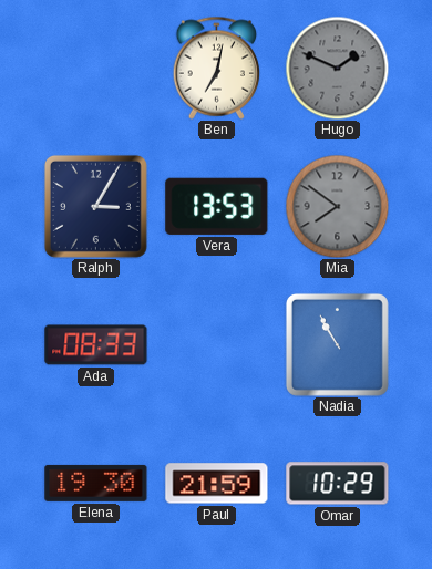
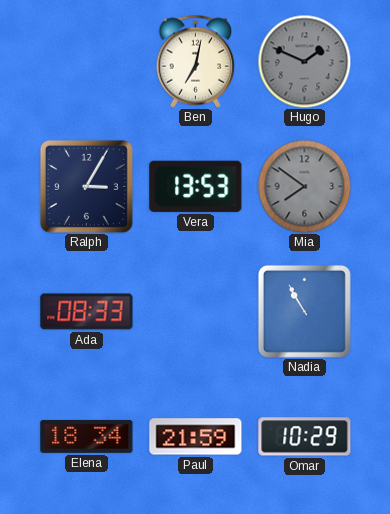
Elena: 19:30 -> 18:34 (87, 436)
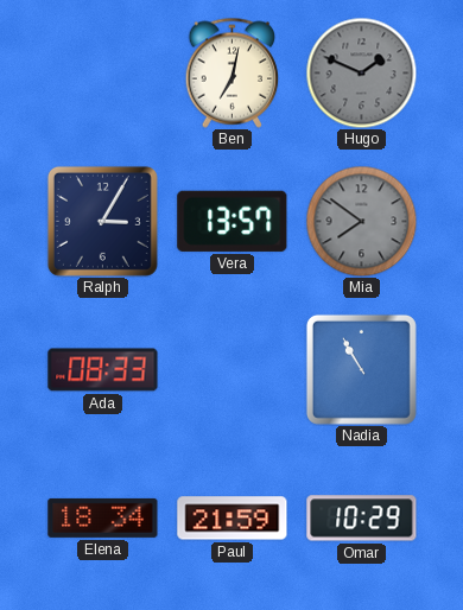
Vera: 13:53 -> 13:57 (233, 221)
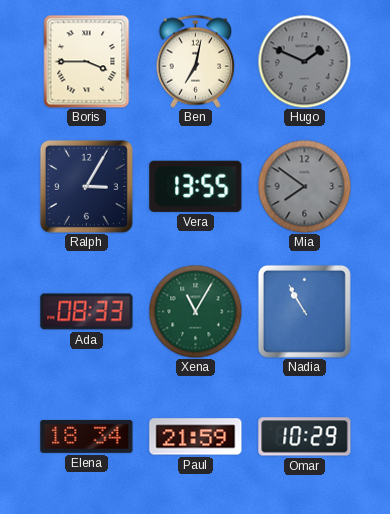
Boris: none -> 3:45 (87, 61)
Vera: 13:57 -> 13:55 (196, 186)
Xena: none -> 11:05 (195, 311)
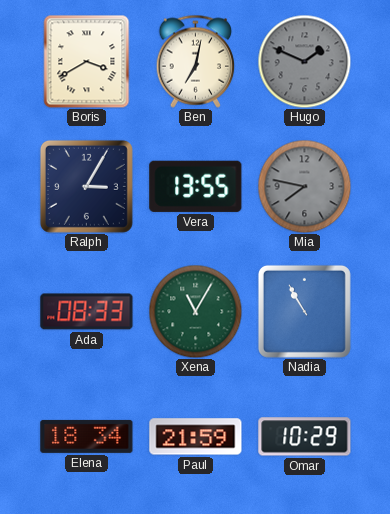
Boris: 3:45 -> 3:40 (87, 61)
Mia: 7:51 -> 7:47 (304, 186)
